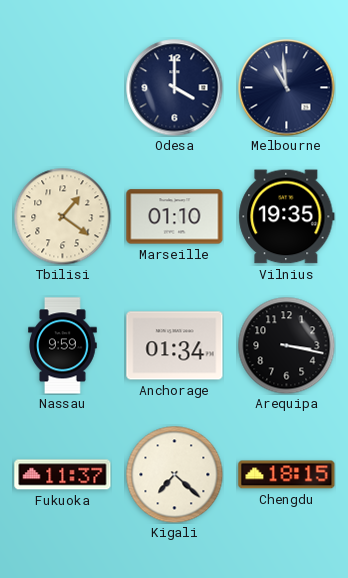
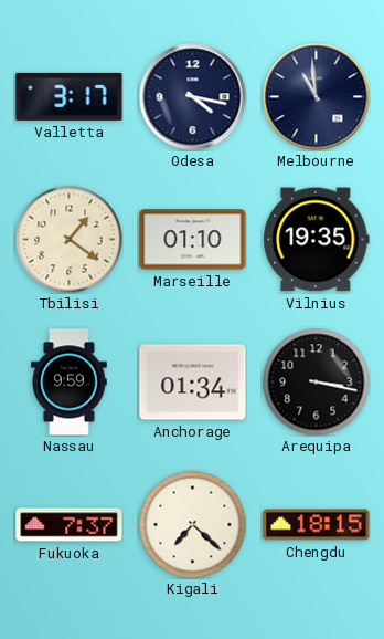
Valletta: none -> 3:17 (70, 96)
Odesa: 4:00 -> 4:17 (193, 97)
Fukuoka: 11:37 -> 7:37 (70, 525)
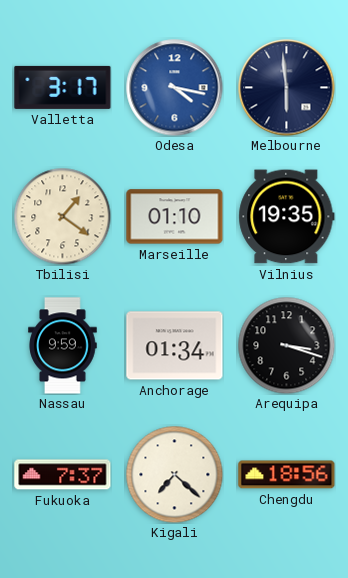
Odesa dial: navy -> blue (175, 88)
Melbourne: 10:59 -> 5:59 (287, 88)
Arequipa: 3:17 -> 3:18 (286, 345)
Chengdu: 18:15 -> 18:56 (287, 475)
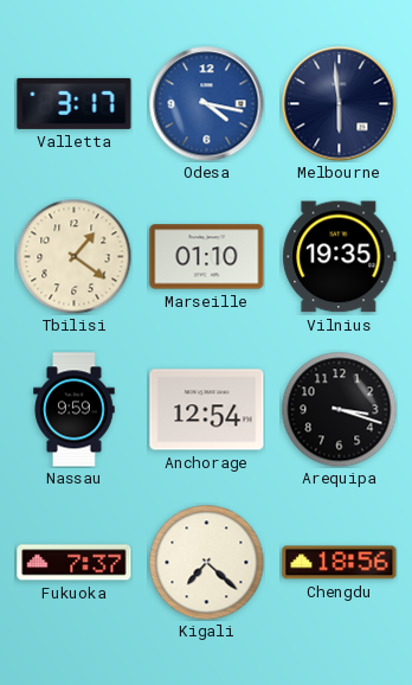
Anchorage: 01:34 -> 12:54 (207, 410)
